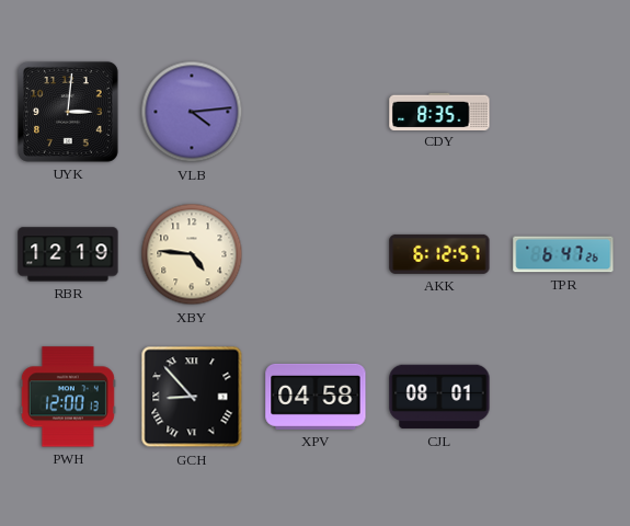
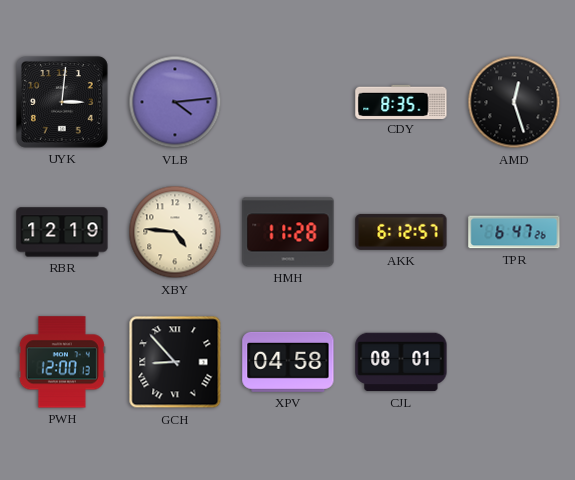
AMD: none -> 12:27 (514, 102)
HMH: none -> 11:28 (288, 232)
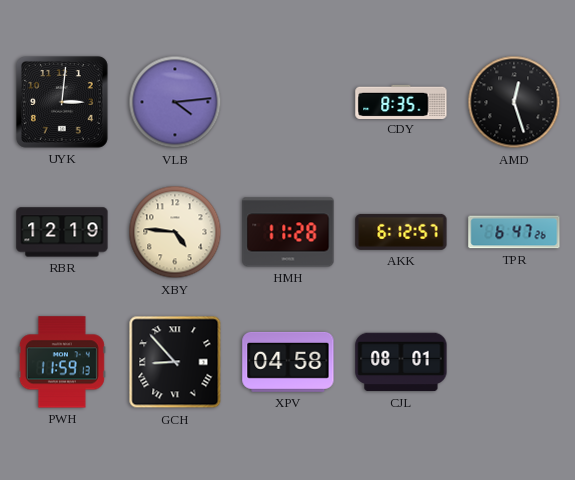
PWH: 12:00 -> 11:59 (62, 362)
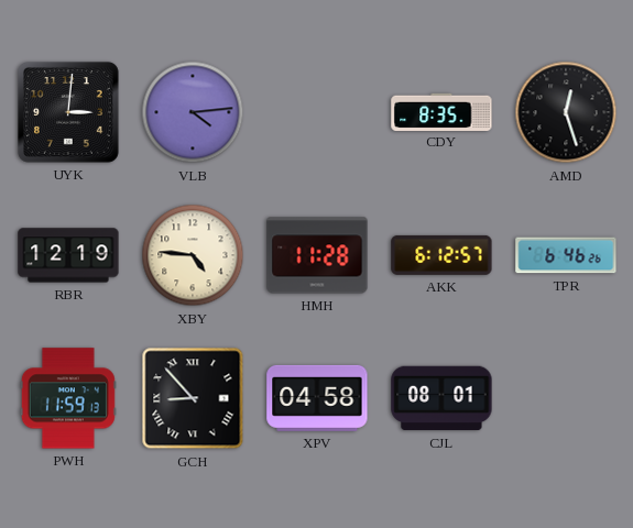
TPR: 6:47 -> 6:46 (566, 255)
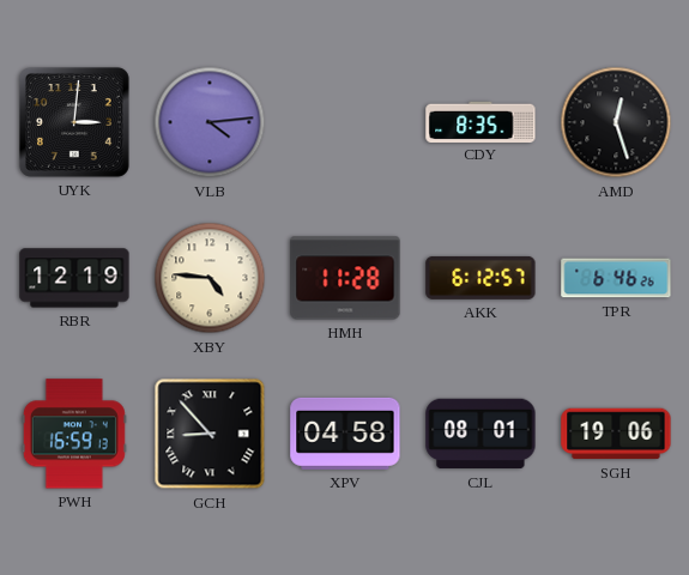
PWH: 11:59 -> 16:59 (74, 434)
SGH: none -> 19:06 (616, 434)
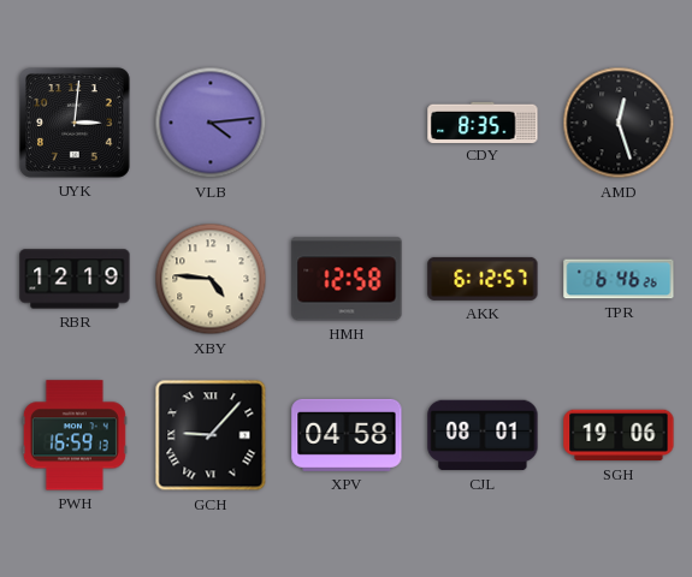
HMH: 11:28 -> 12:58 (347, 279)
GCH: 8:53 -> 9:07 (211, 435)
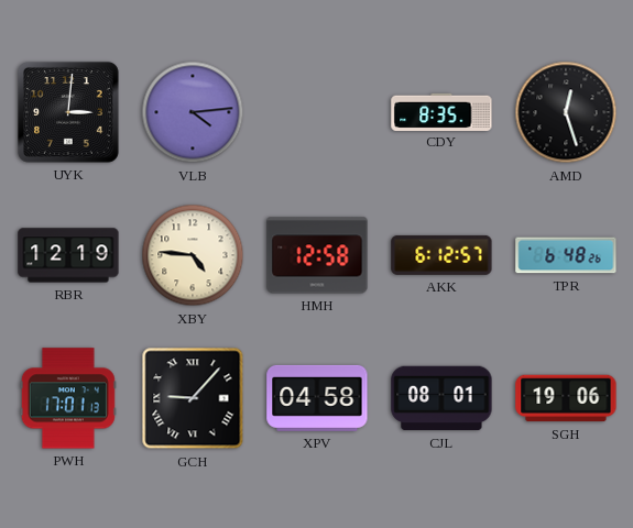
TPR: 6:46 -> 6:48 (566, 255)
PWH: 16:59 -> 17:01 (68, 398)
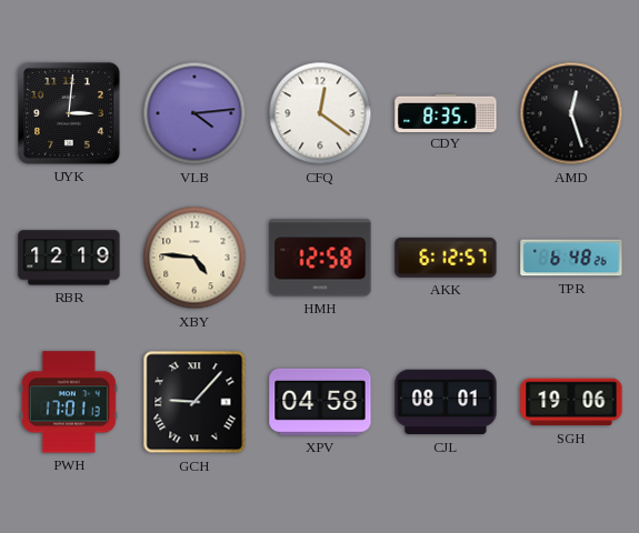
CFQ: none -> 12:21 (320, 113)
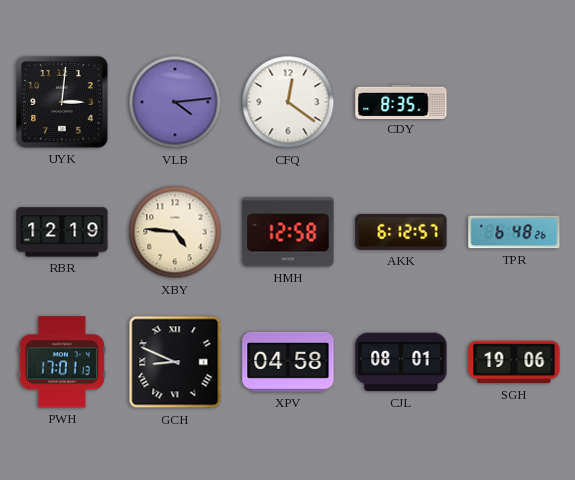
AMD: 12:27 -> none (571, 113)
GCH: 9:07 -> 8:49 (175, 362)
